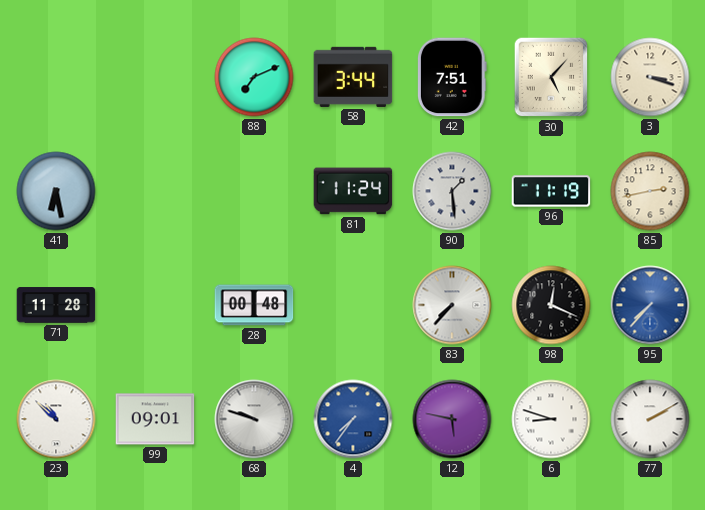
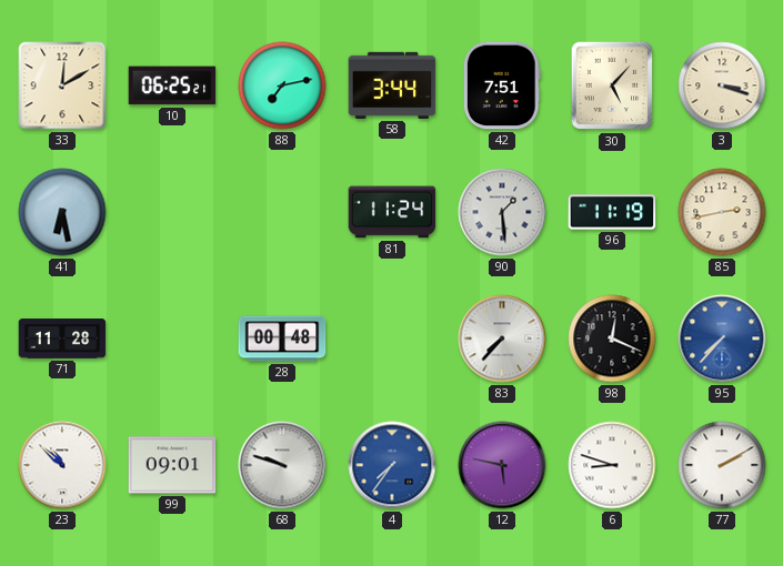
33: none -> 12:10 (62, 85)
10: none -> 06:25 (172, 85)
88: 7:11 -> 7:13 (282, 85)
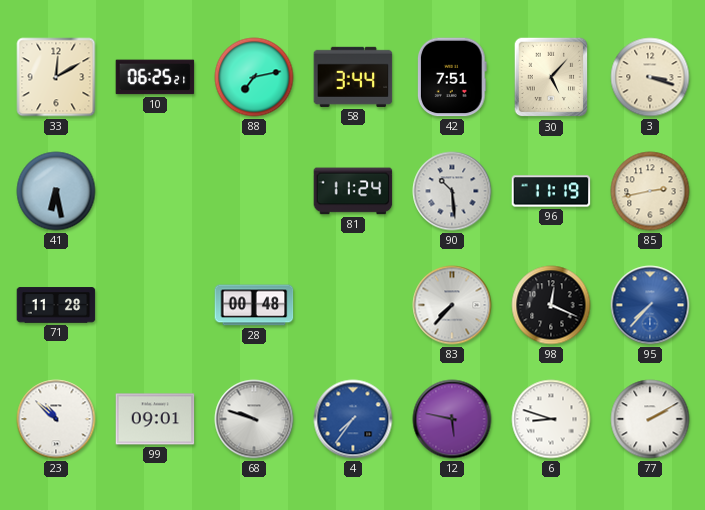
90: 1:29 -> 10:29 (452, 191)
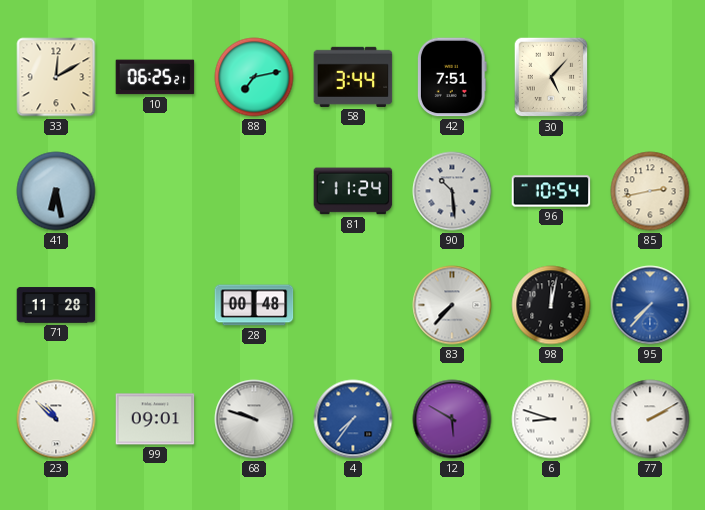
3: 3:18 -> none (650, 77)
96: 11:19 -> 10:54 (551, 191)
98: 12:19 -> 12:02 (551, 305)
12: 5:47 -> 5:50 (452, 419)
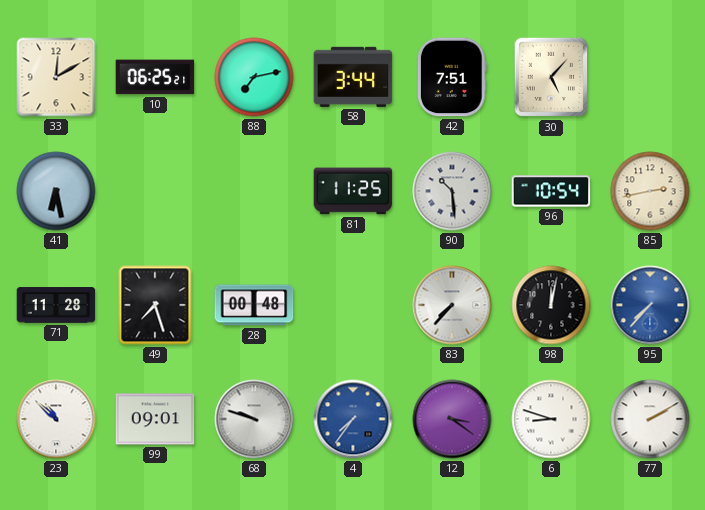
81: 11:24 -> 11:25 (353, 191)
49: none -> 7:27 (155, 305)
12: 5:50 -> 3:21 (452, 419)
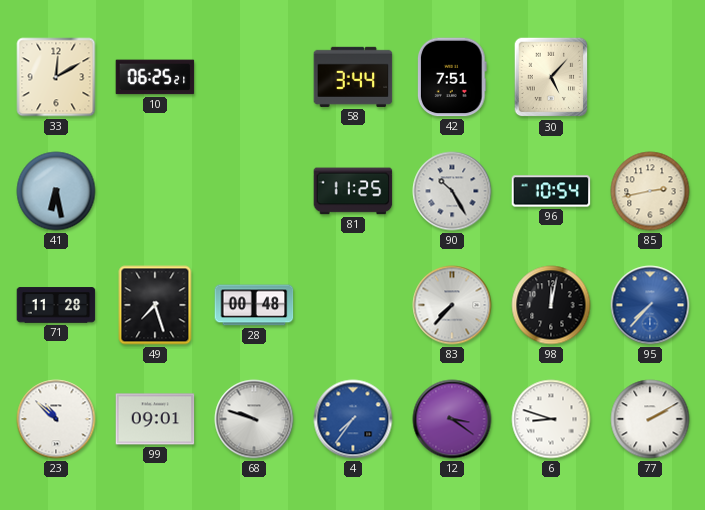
88: 7:13 -> none (254, 77)
90: 10:29 -> 10:25 (452, 191)
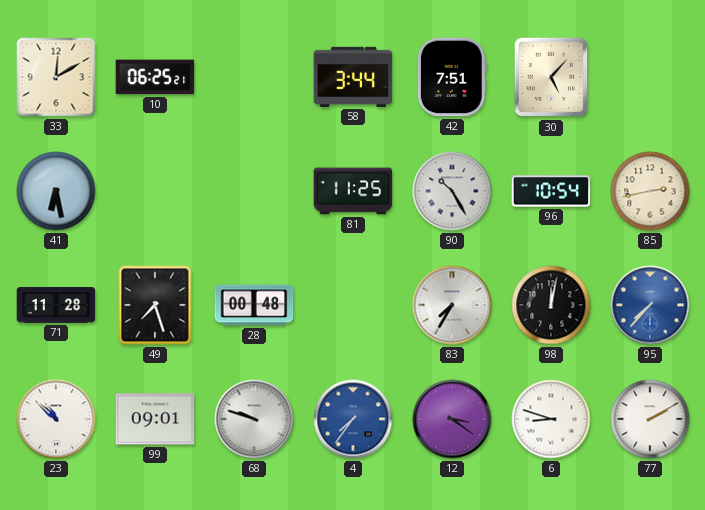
83: 7:37 -> 7:35 (452, 305)
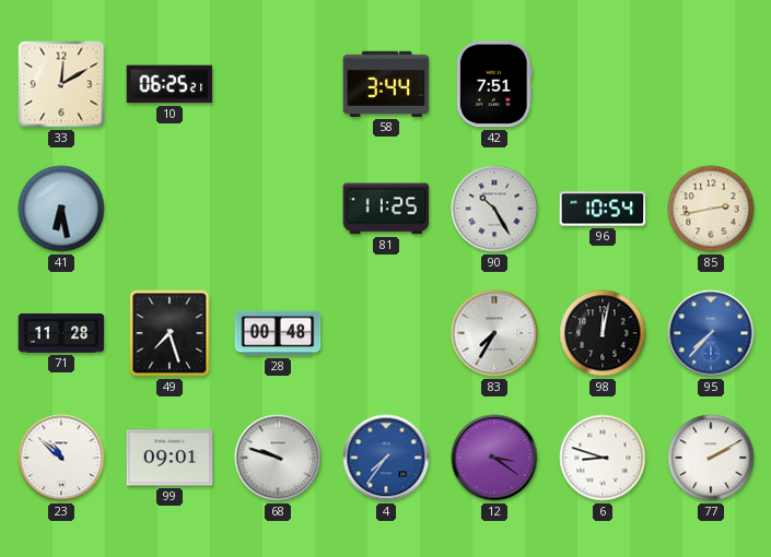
30: 5:07 -> none (551, 77)
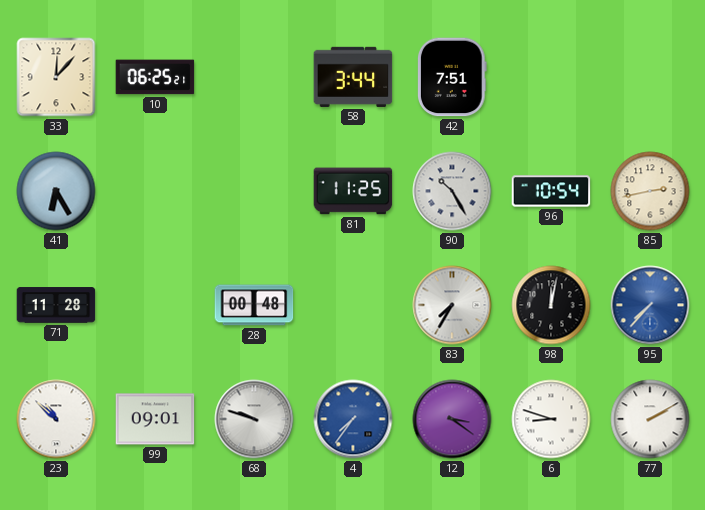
33: 12:10 -> 12:07 (56, 77)
41: 6:28 -> 6:25 (56, 191)
49: 7:27 -> none (170, 333)
